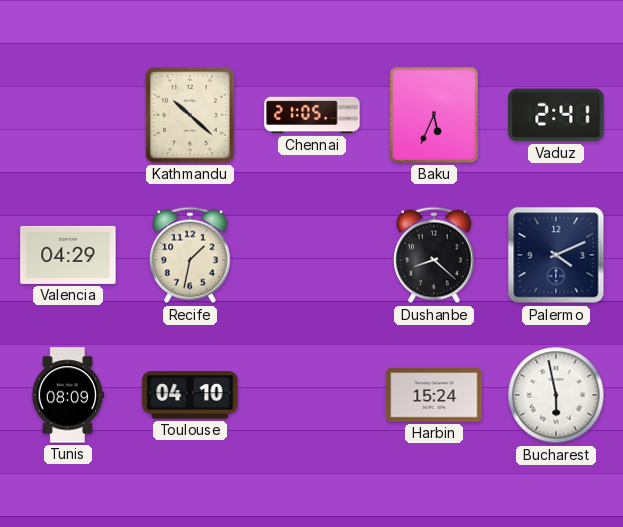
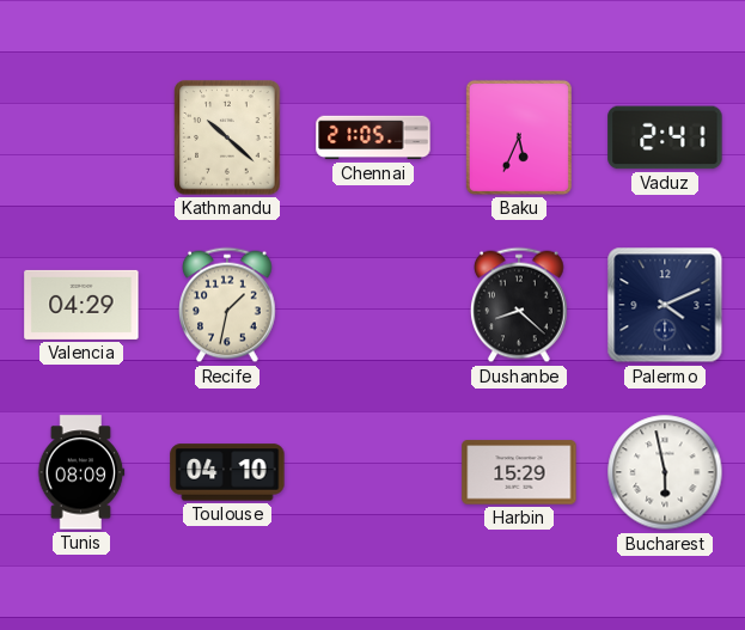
Harbin: 15:24 -> 15:29 (519, 472)
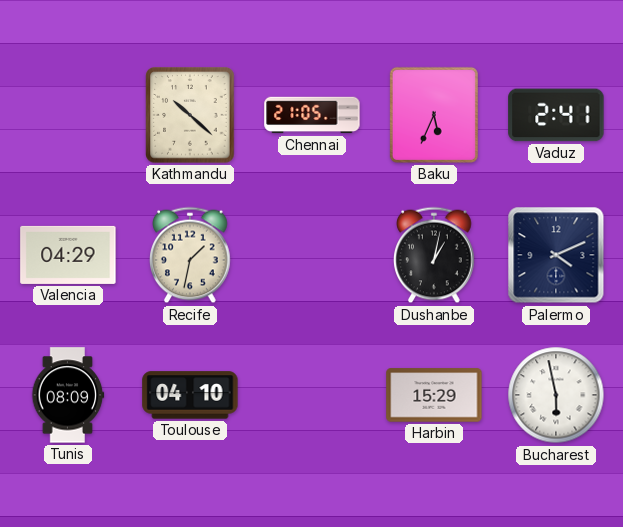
Dushanbe: 8:22 -> 1:02 (434, 255)
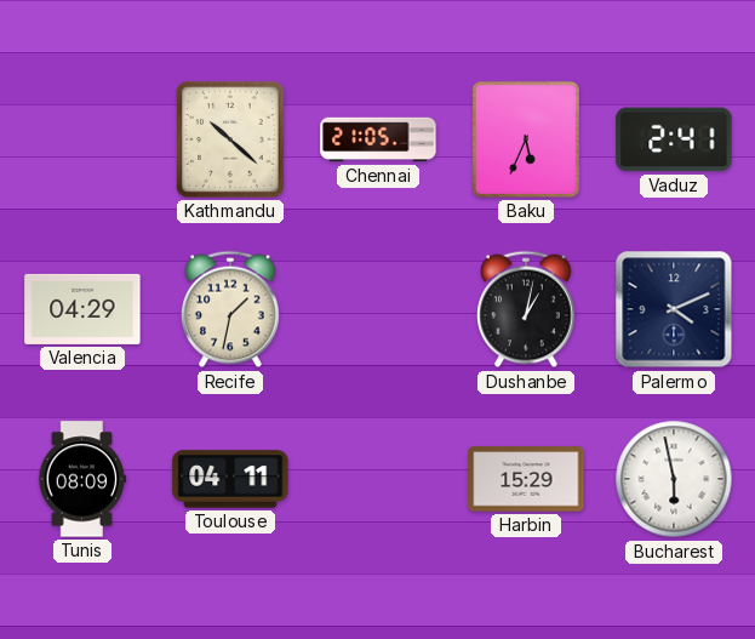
Toulouse: 04:10 -> 04:11 (230, 479)
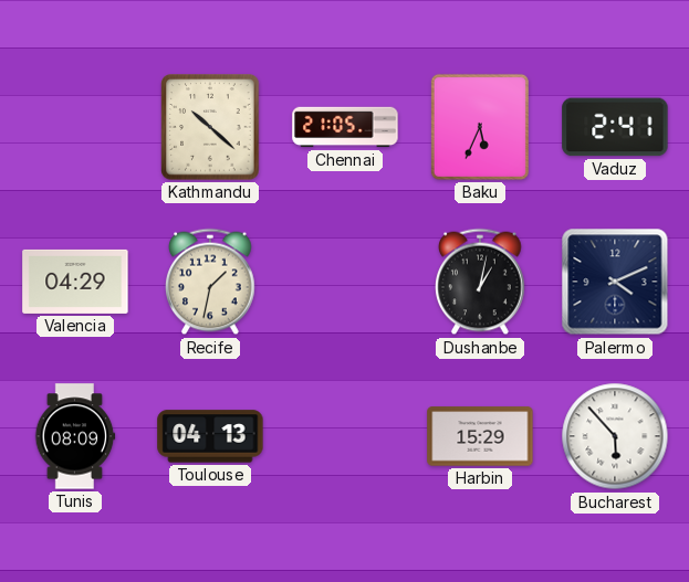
Toulouse: 04:11 -> 04:13 (210, 436)
Bucharest: 5:58 -> 5:53 (615, 436)
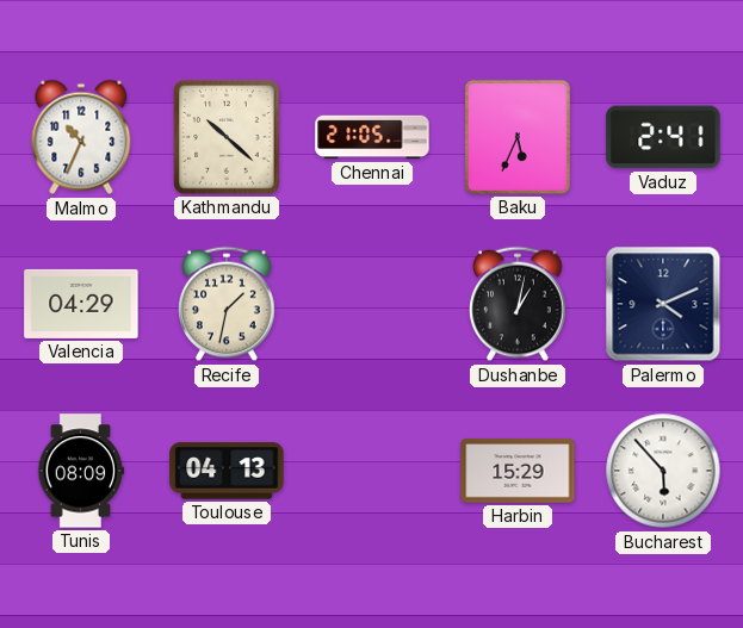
Malmo: none -> 10:34 (81, 137)
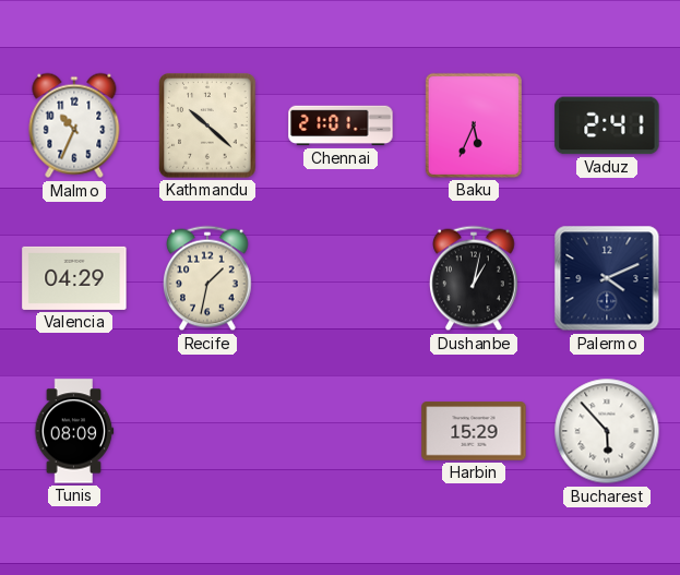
Chennai: 21:05 -> 21:01 (341, 125)
Toulouse: 04:13 -> none (227, 471)
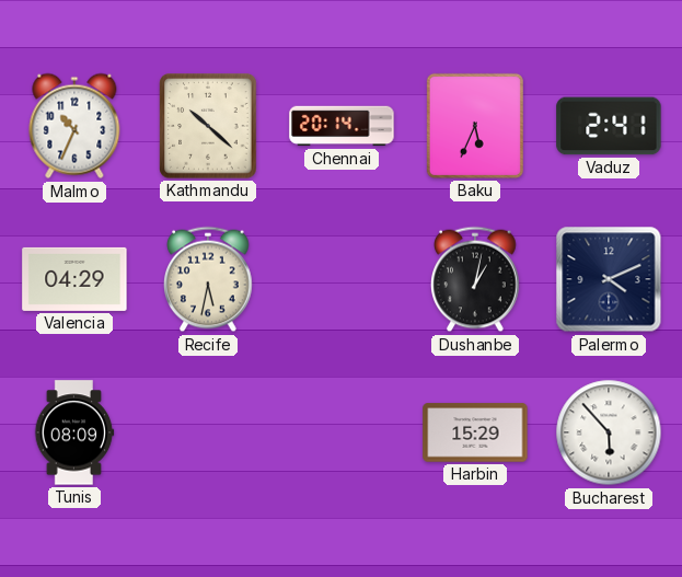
Chennai: 21:01 -> 20:14 (342, 126)
Recife: 1:32 -> 5:32 (208, 279)
